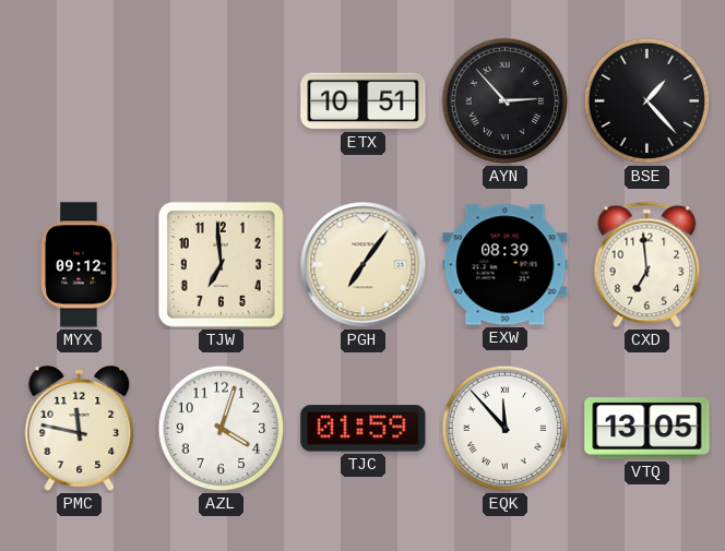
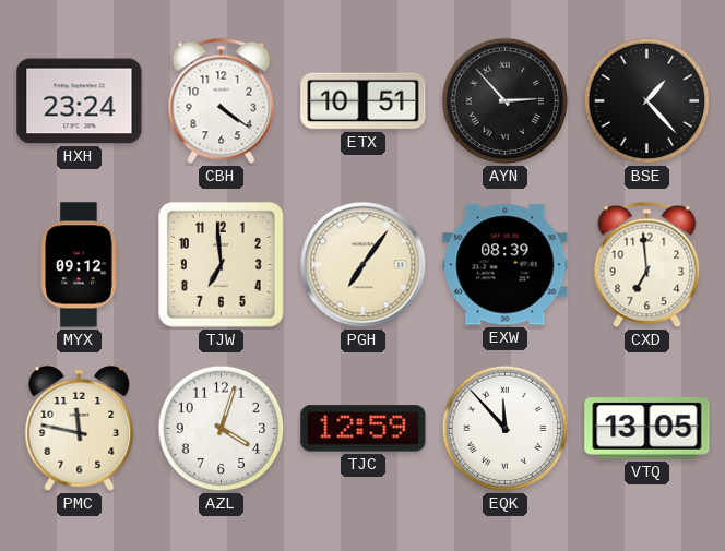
HXH: none -> 23:24 (80, 101)
CBH: none -> 4:21 (222, 101)
TJC: 01:59 -> 12:59 (364, 429)
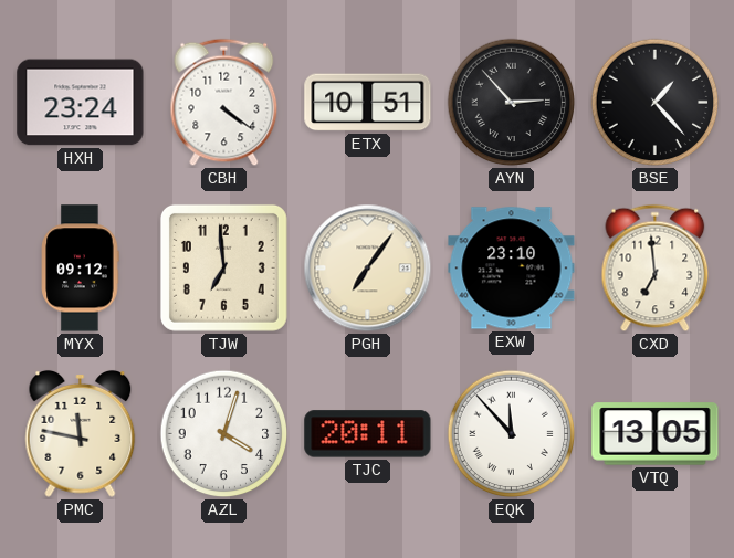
EXW: 08:39 -> 23:10 (512, 269)
TJC: 12:59 -> 20:11 (368, 434)
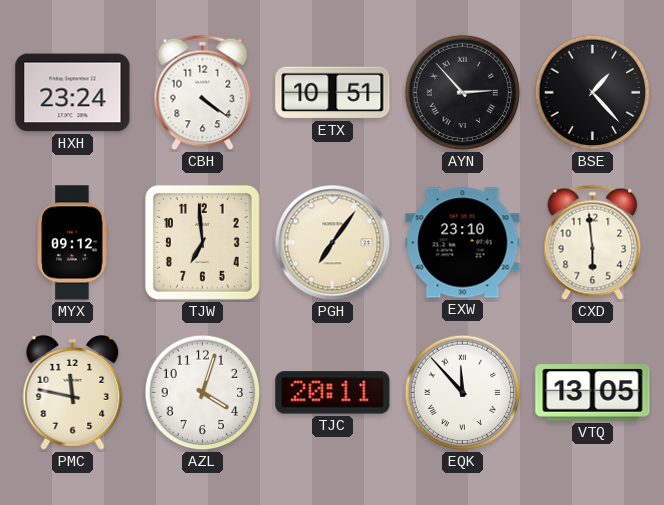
CXD: 6:59 -> 5:59 (593, 243)
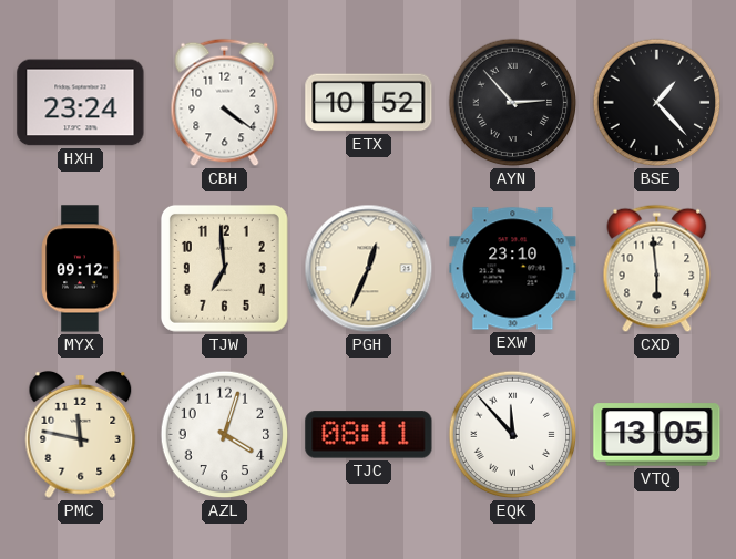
ETX: 10:51 -> 10:52 (369, 103)
PGH: 7:06 -> 12:34 (369, 269)
TJC: 20:11 -> 08:11 (369, 435)
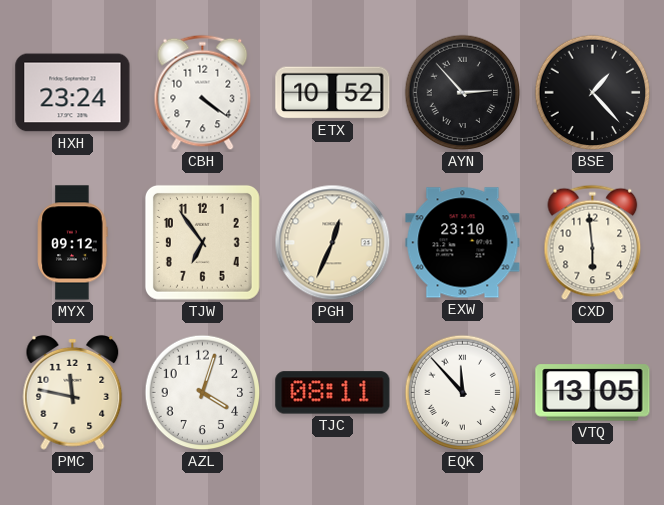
TJW: 6:59 -> 6:54 (202, 242)
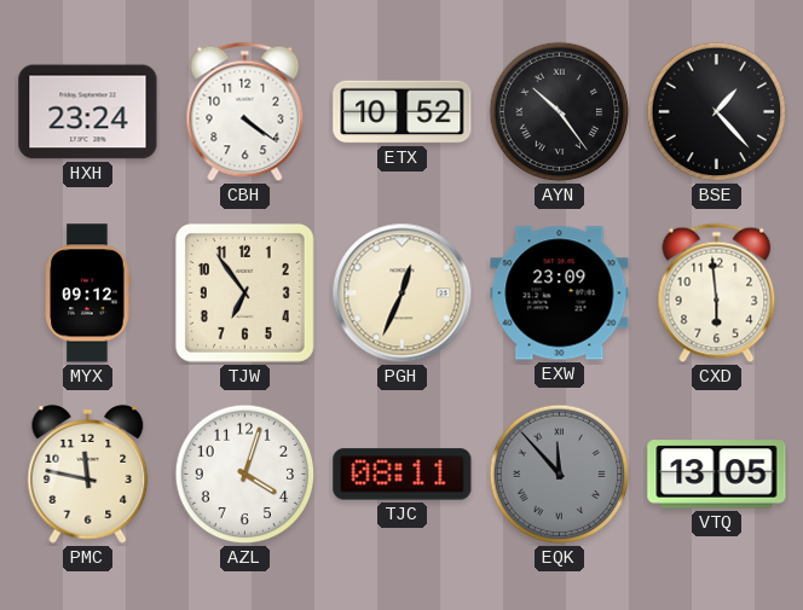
AYN: 2:53 -> 10:24 (560, 112)
EXW: 23:10 -> 23:09 (560, 294)
EQK dial: white -> grey (560, 475)
